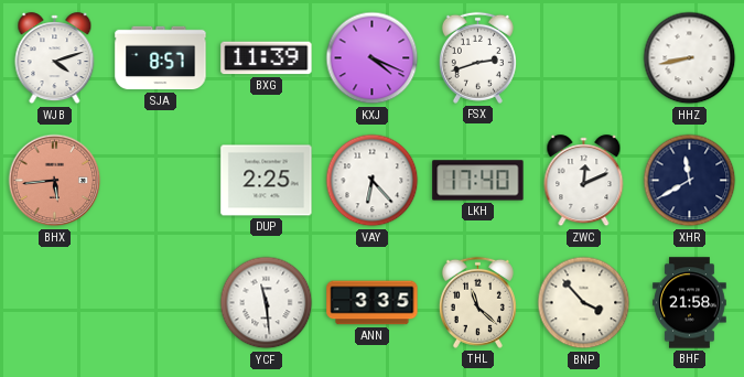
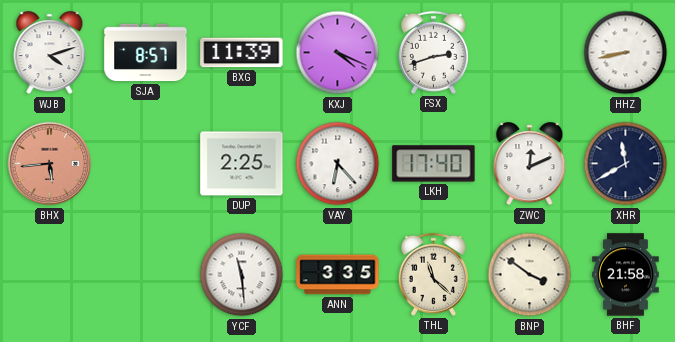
BNP: 3:53 -> 3:51 (530, 275)
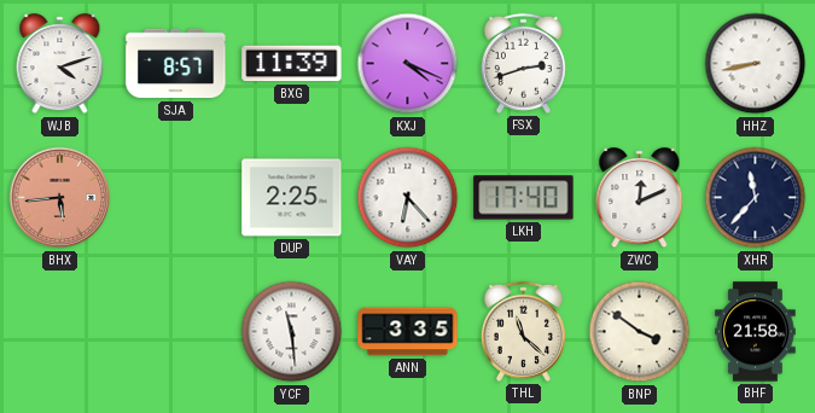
XHR: 11:40 -> 11:37 (756, 198)
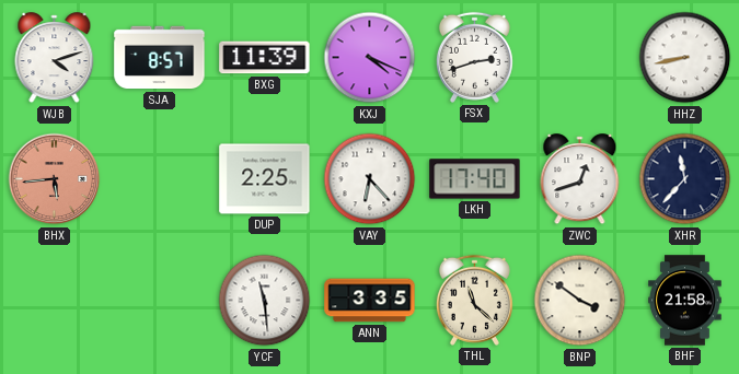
ZWC: 12:11 -> 12:42 (580, 179)
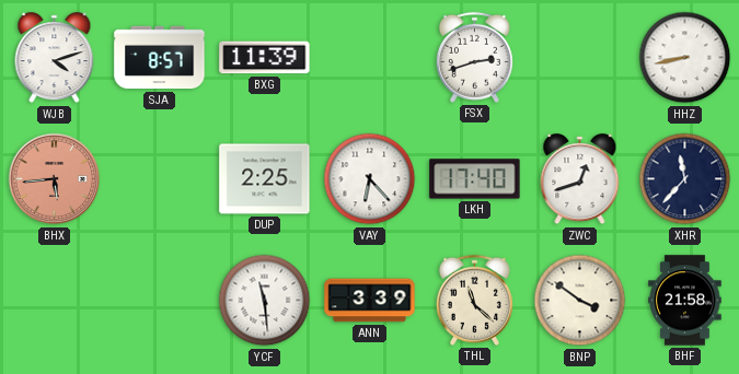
KXJ: 4:19 -> none (370, 58)
ANN: 3:35 -> 3:39 (370, 301)
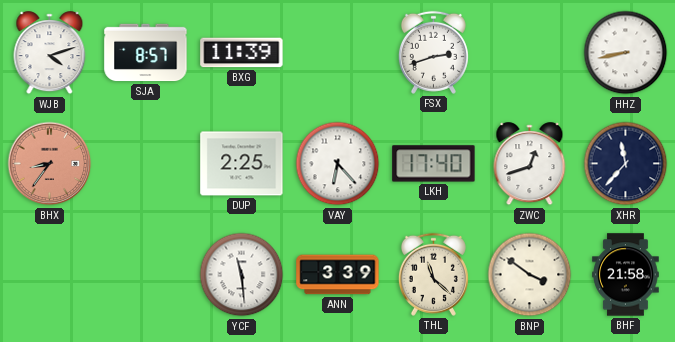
BHX: 5:44 -> 8:36 (50, 164)
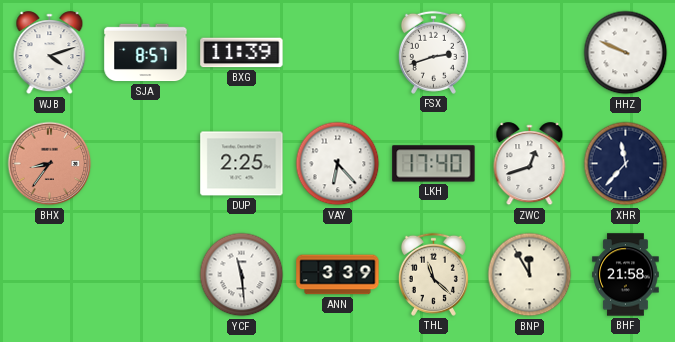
HHZ: 8:43 -> 9:49 (626, 53)
BNP: 3:51 -> 11:55 (530, 275)
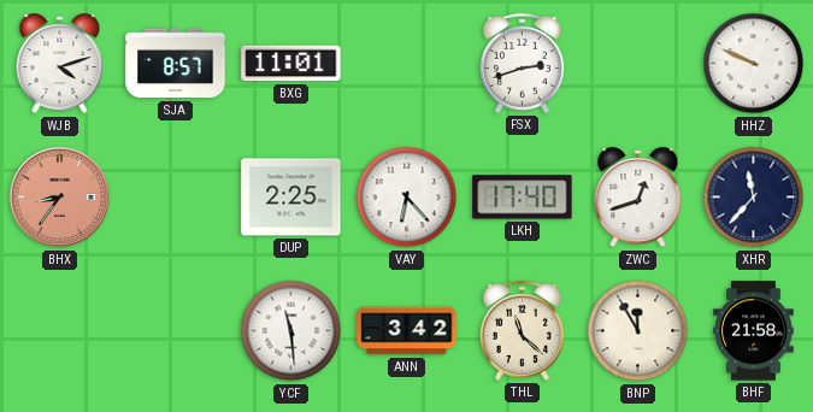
BXG: 11:39 -> 11:01 (291, 64)
ANN: 3:39 -> 3:42 (407, 331)
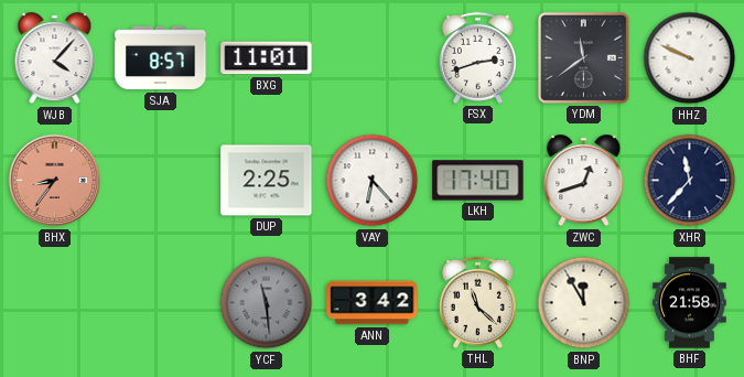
WJB: 4:12 -> 4:07 (55, 58)
YDM: none -> 11:39 (583, 57)
YCF dial: white -> grey (267, 303)
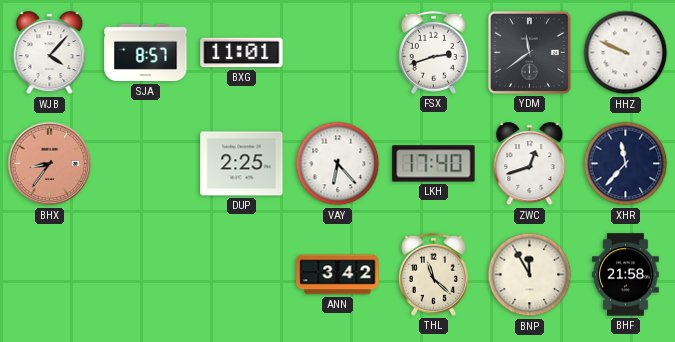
YCF: 11:29 -> none (267, 303)
